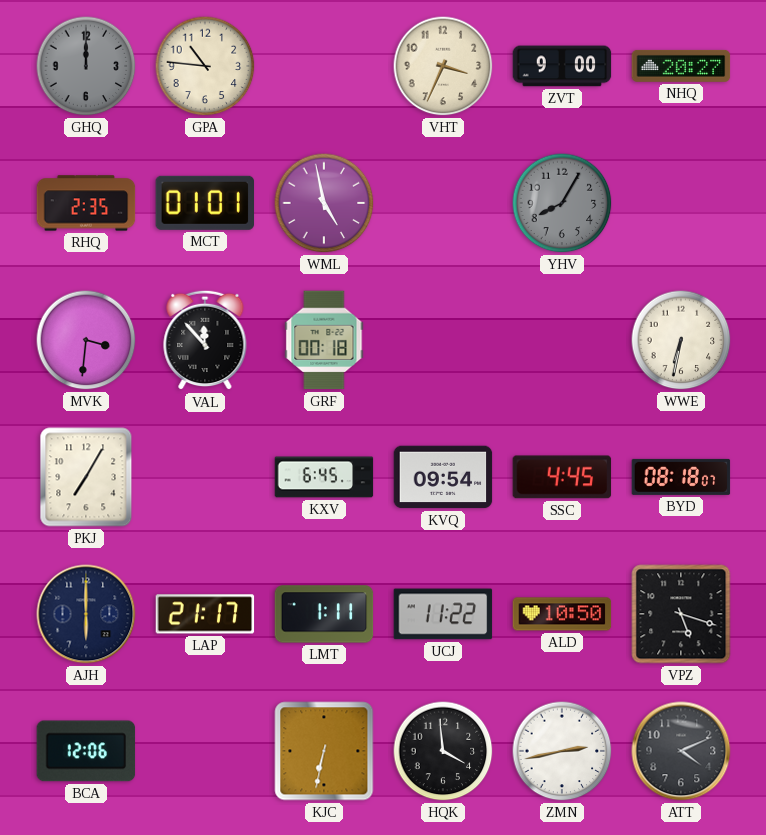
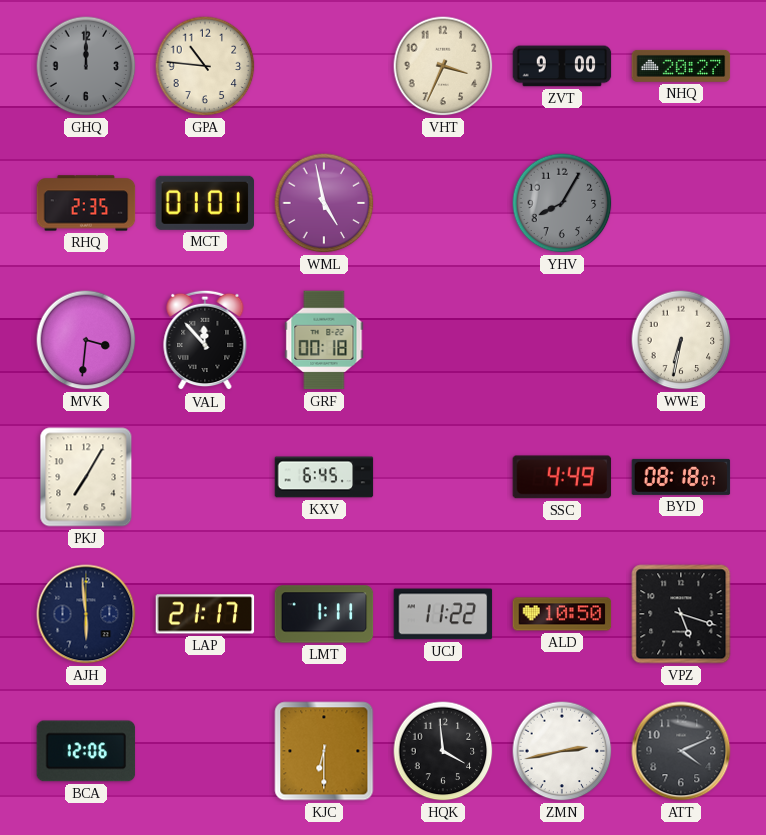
KVQ: 09:54 -> none (443, 477)
SSC: 4:45 -> 4:49 (562, 477)
AJH: 6:00 -> 5:59 (86, 614)
KJC: 6:32 -> 6:30 (324, 751)
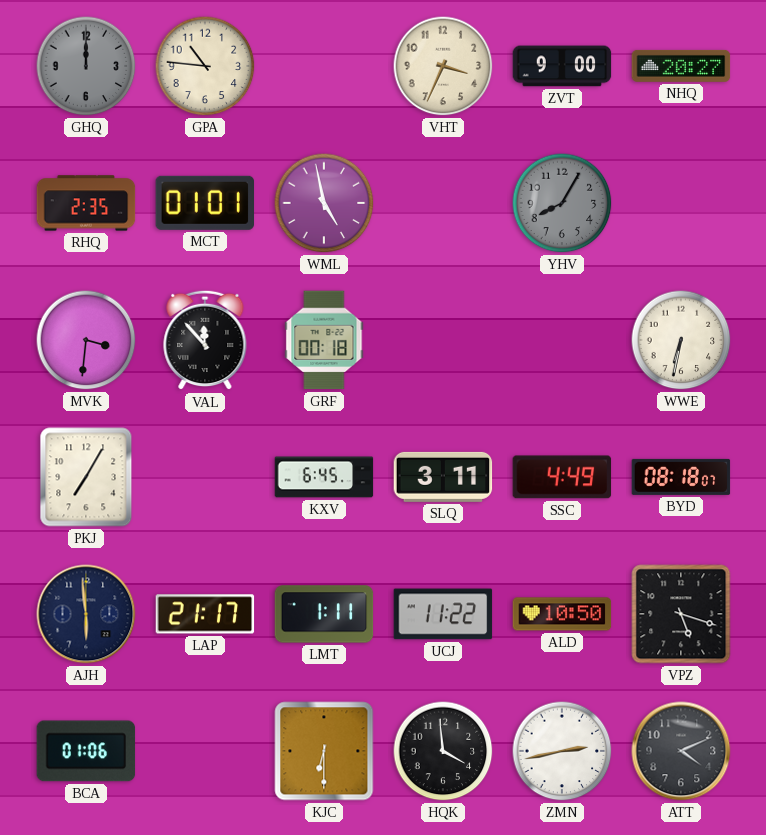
SLQ: none -> 3:11 (443, 477)
BCA: 12:06 -> 01:06 (86, 751)
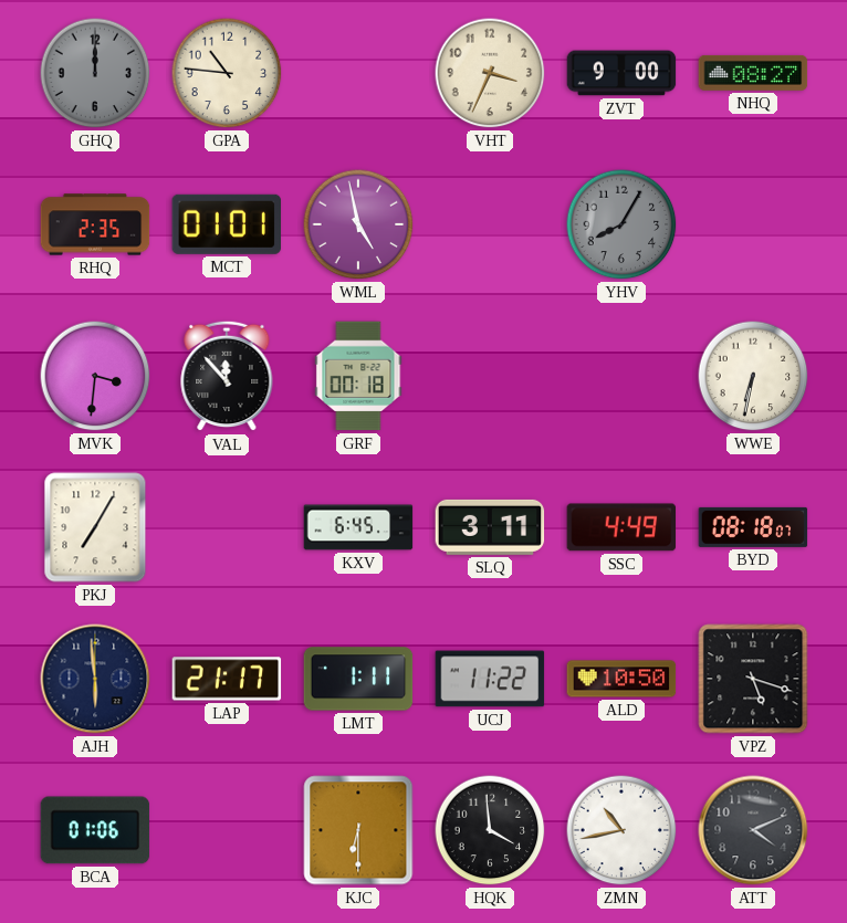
NHQ: 20:27 -> 08:27 (753, 73)
ZMN: 2:43 -> 10:43 (621, 830)
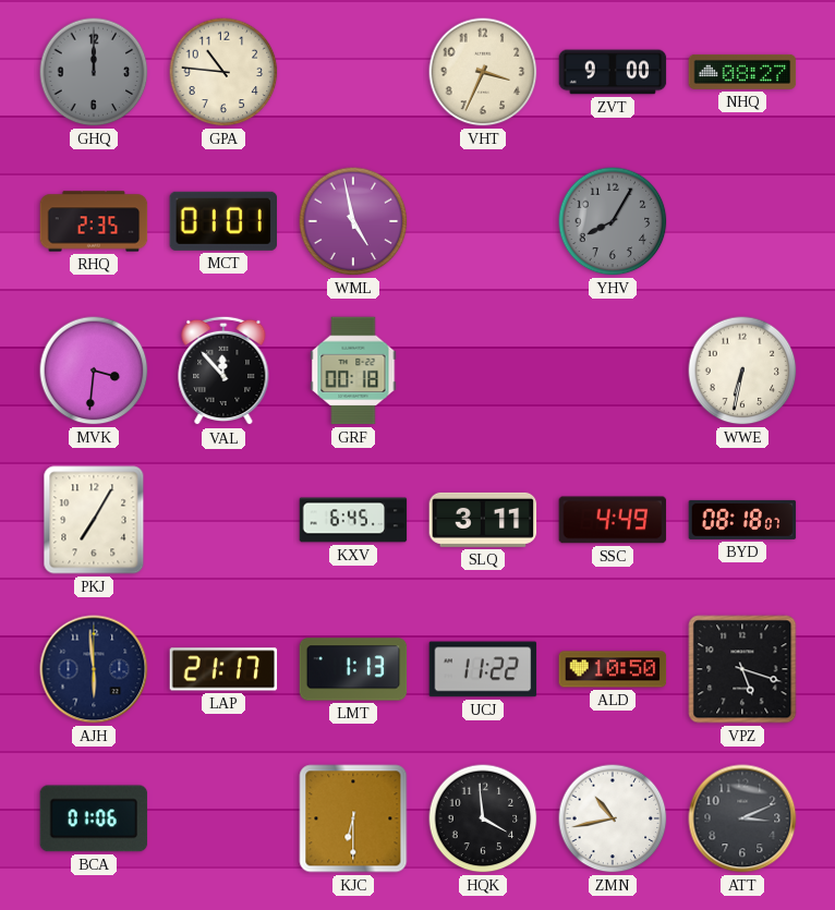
LMT: 1:11 -> 1:13 (353, 669)
ATT: 4:11 -> 3:11 (742, 818)
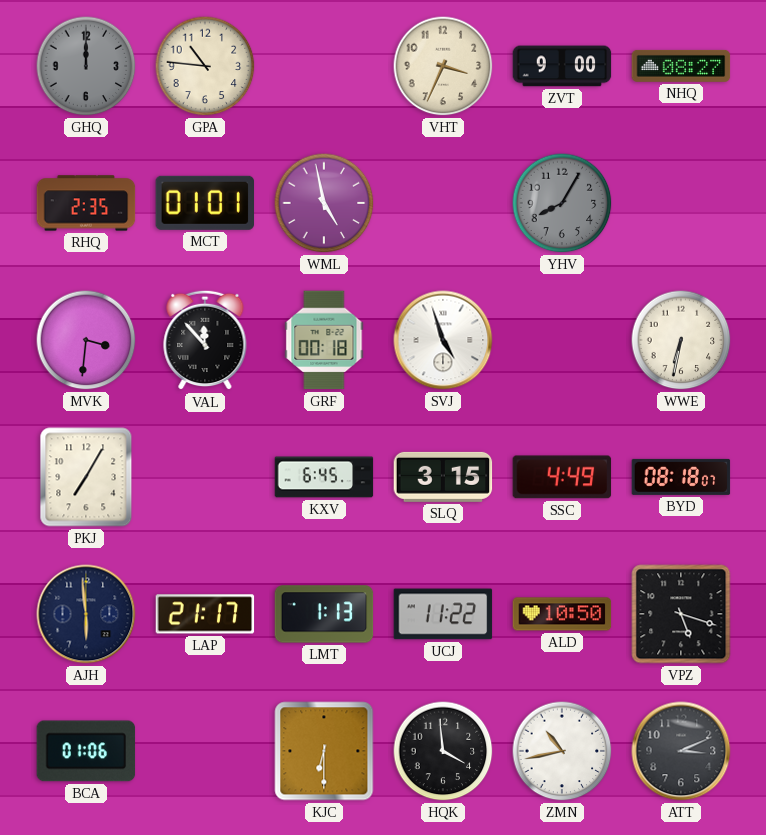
SVJ: none -> 4:57 (443, 340)
SLQ: 3:11 -> 3:15 (443, 477)
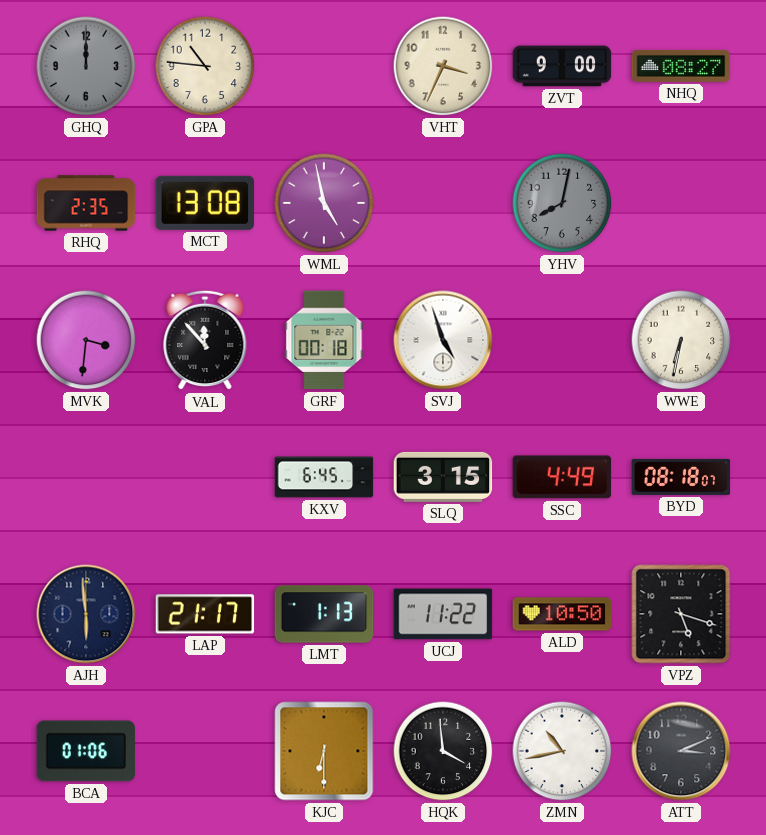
MCT: 01:01 -> 13:08 (204, 203)
YHV: 8:05 -> 8:02 (562, 203)
PKJ: 7:05 -> none (86, 477)
